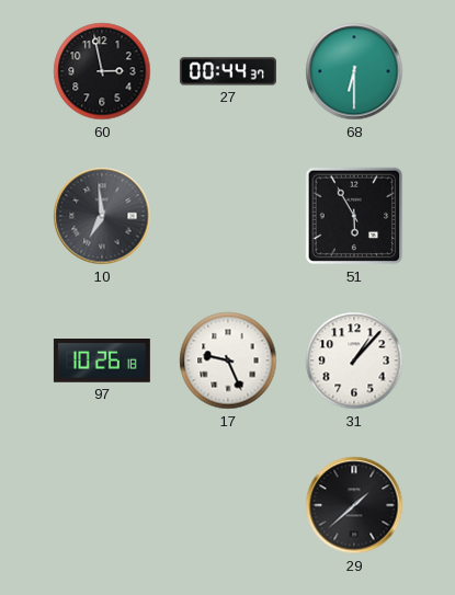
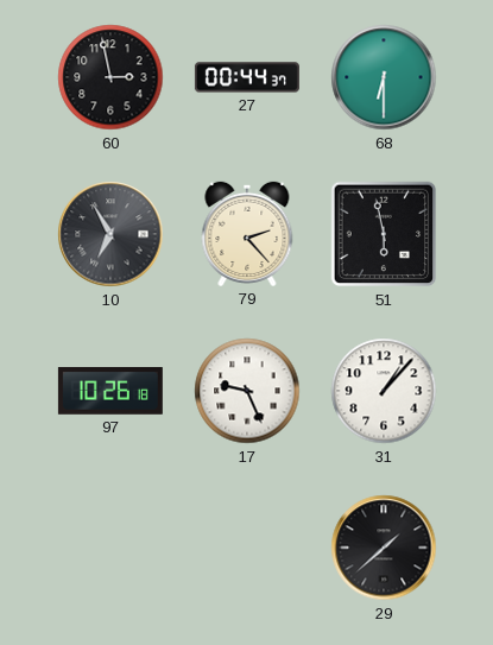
10: 6:59 -> 6:55 (110, 234)
79: none -> 2:23 (247, 234)
51: 5:55 -> 5:58 (384, 234)
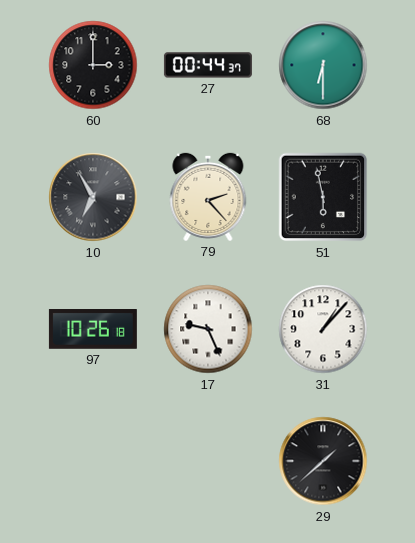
60: 2:58 -> 3:00 (93, 65)
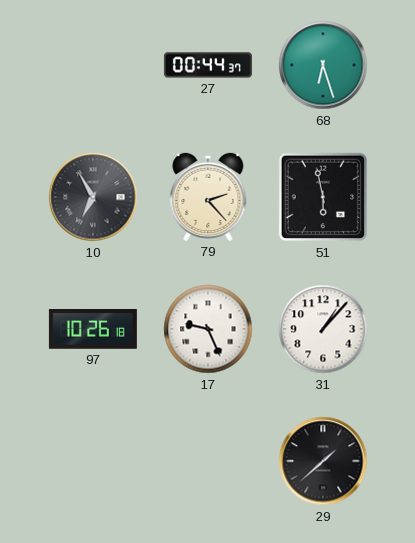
60: 3:00 -> none (93, 65)
68: 6:30 -> 6:27 (323, 65)
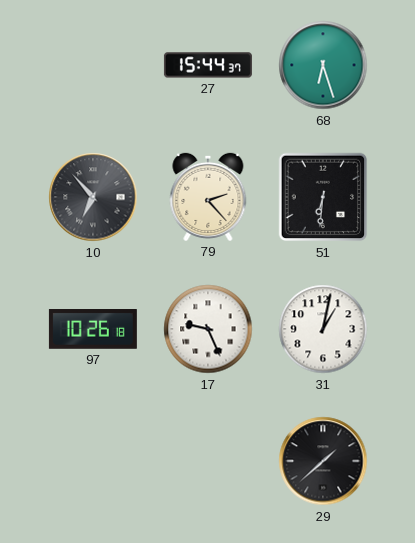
27: 00:44 -> 15:44 (208, 65)
10: 6:55 -> 6:53 (93, 197)
51: 5:58 -> 6:31 (323, 197)
31: 1:07 -> 1:02 (323, 329)
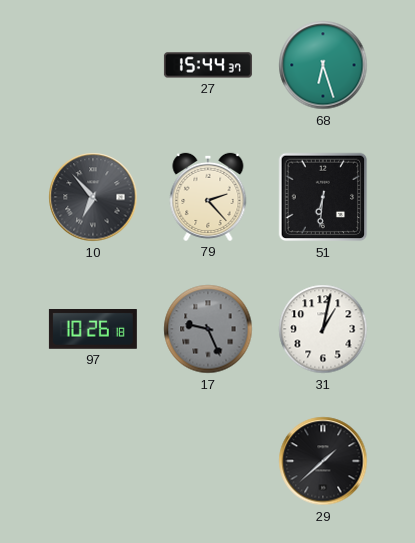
17 dial: white -> grey (208, 329)
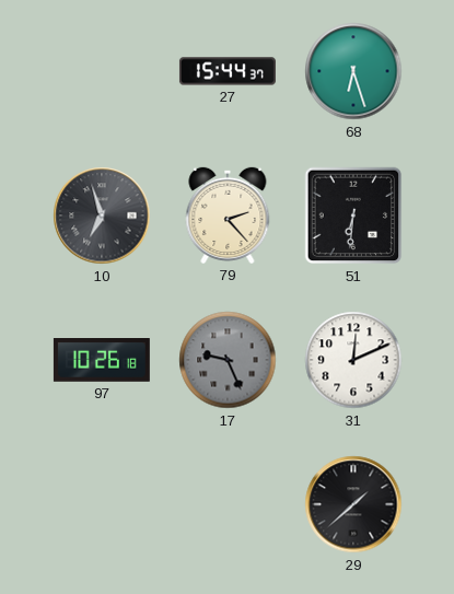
10: 6:53 -> 6:57 (102, 216)
31: 1:02 -> 12:11 (353, 360)
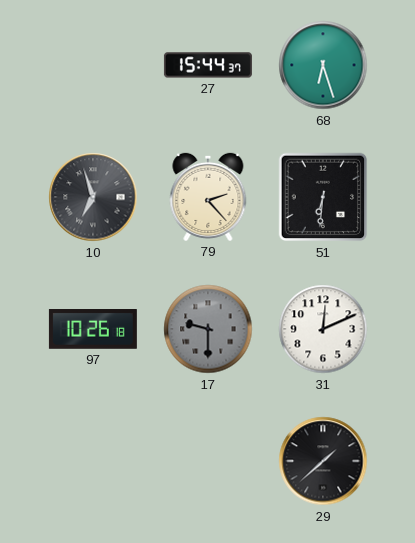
17: 9:26 -> 9:30 (208, 329)
